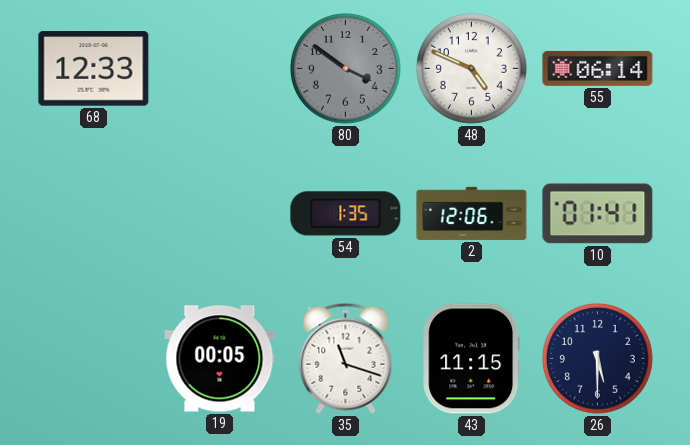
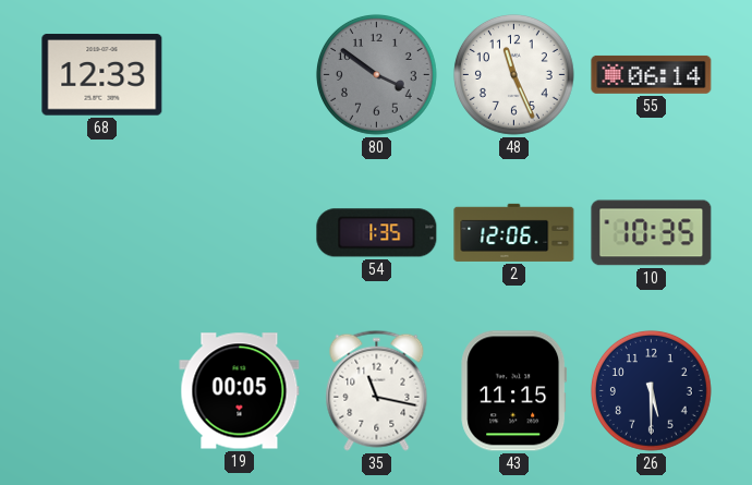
48: 4:49 -> 11:26 (514, 75)
10: 01:41 -> 10:35 (652, 233)
35: 11:18 -> 11:17 (377, 390)
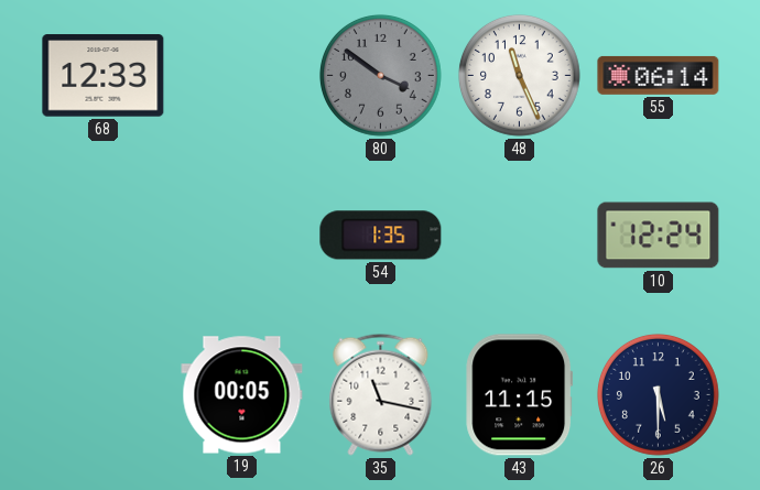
2: 12:06 -> none (514, 232)
10: 10:35 -> 12:24 (659, 236)
